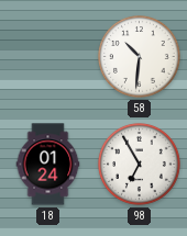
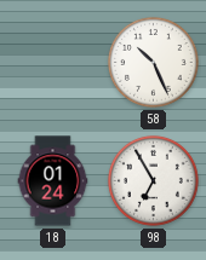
58: 10:31 -> 10:26 (153, 62)
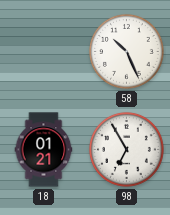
18: 01:24 -> 01:21 (44, 150)
